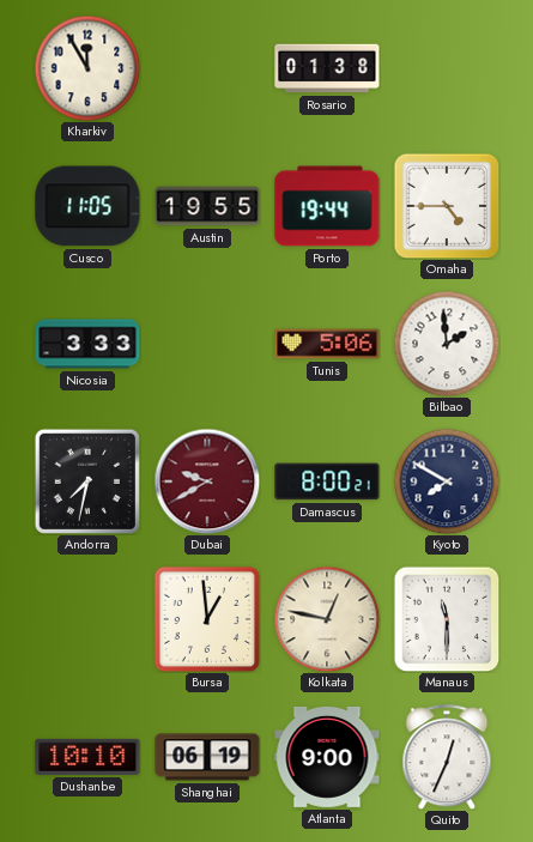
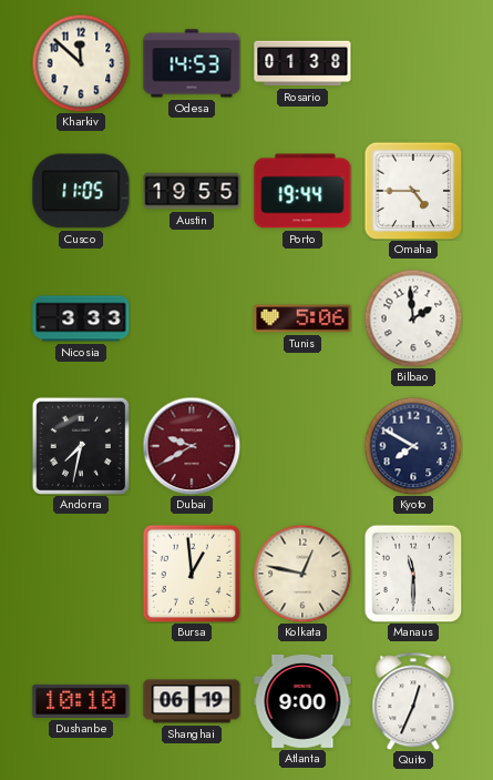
Kharkiv: 11:55 -> 11:52 (81, 63)
Odesa: none -> 14:53 (192, 63)
Damascus: 8:00 -> none (327, 481)
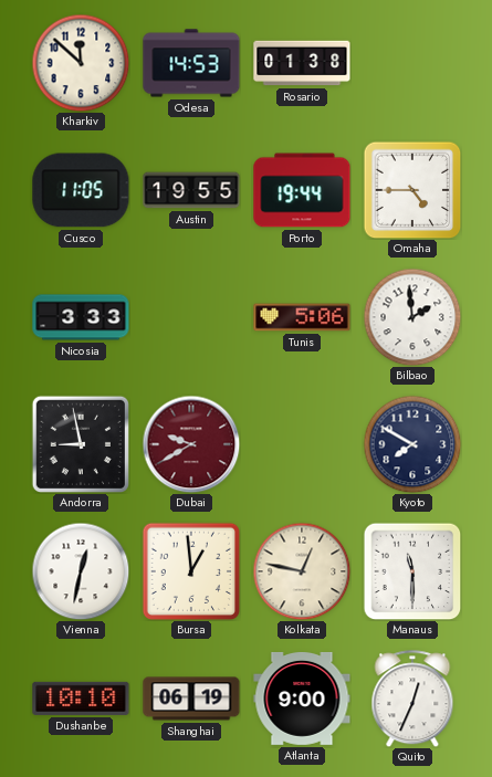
Andorra: 7:32 -> 8:58 (80, 443)
Vienna: none -> 12:32 (81, 571)
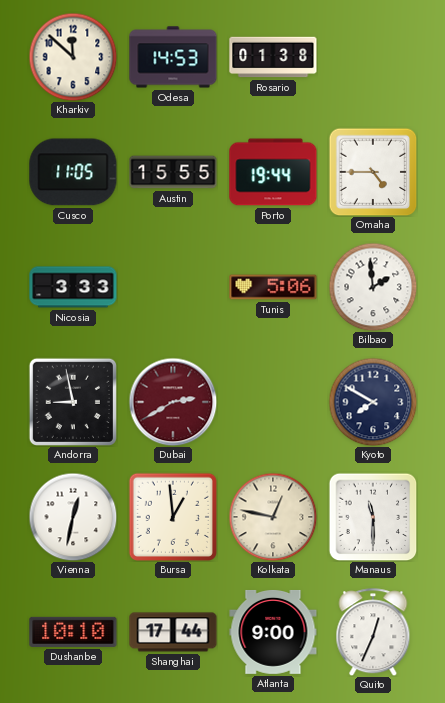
Austin: 19:55 -> 15:55 (173, 172)
Dubai: 9:40 -> 2:40 (173, 402)
Shanghai: 06:19 -> 17:44 (173, 632)
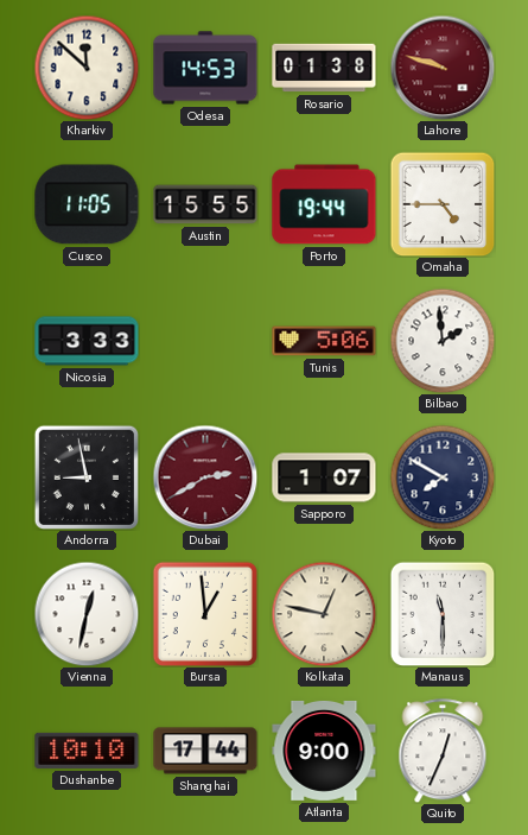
Lahore: none -> 9:48 (443, 68)
Sapporo: none -> 1:07 (324, 477)
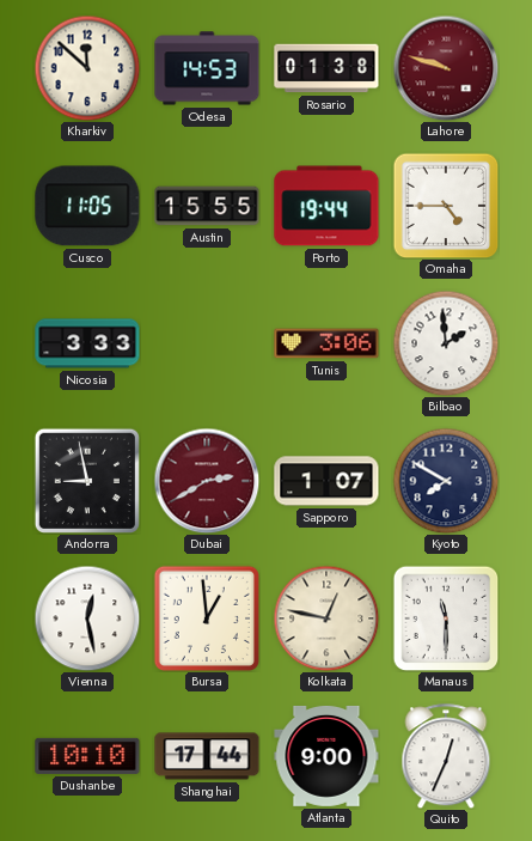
Tunis: 5:06 -> 3:06 (326, 343)
Vienna: 12:32 -> 12:28 (87, 618)
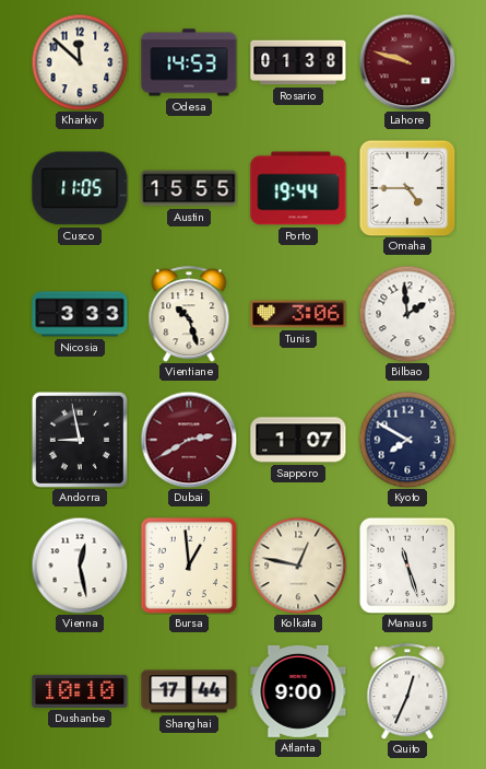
Vientiane: none -> 10:27 (189, 314)
Manaus: 11:30 -> 11:27 (407, 566)
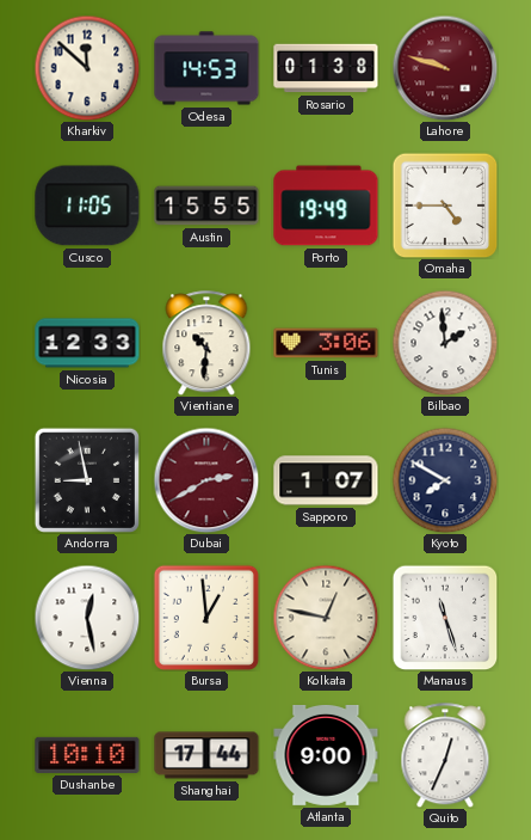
Porto: 19:44 -> 19:49 (326, 206)
Nicosia: 3:33 -> 12:33 (87, 343)
Vientiane: 10:27 -> 10:31 (206, 343)
